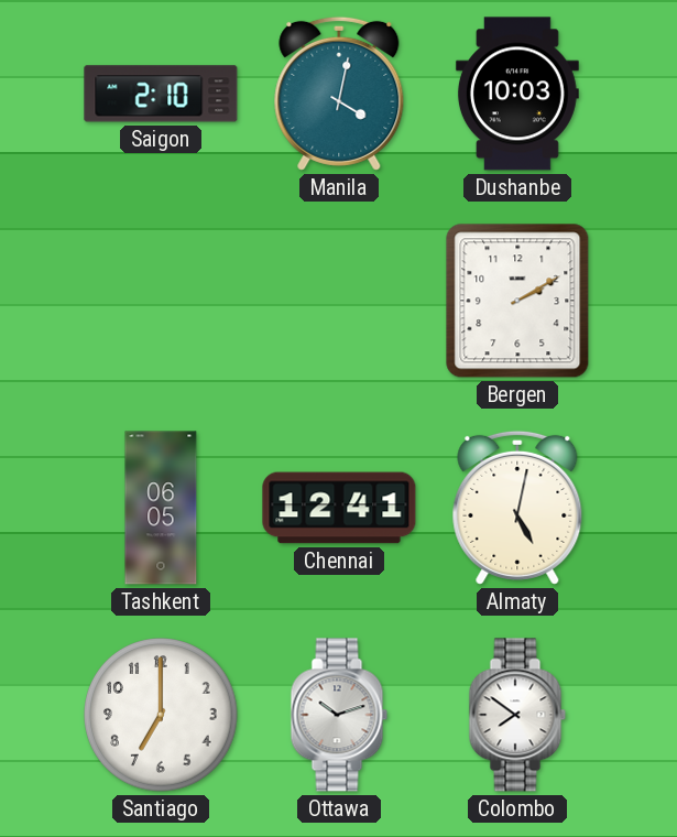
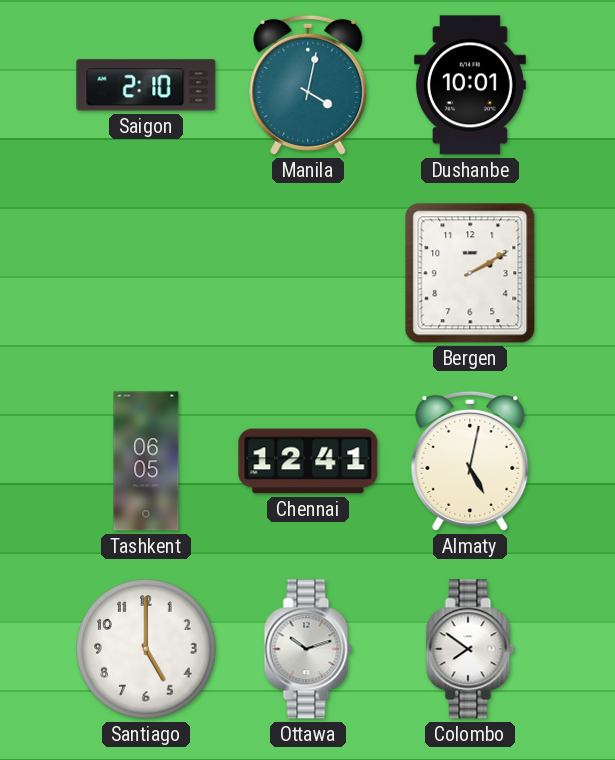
Dushanbe: 10:03 -> 10:01 (470, 85)
Santiago: 7:00 -> 5:00 (146, 649)
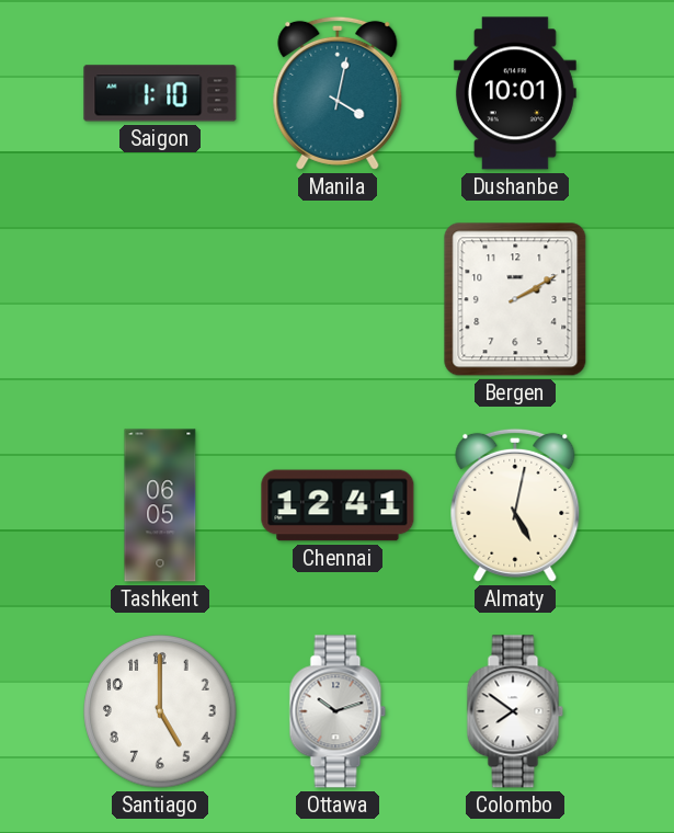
Saigon: 2:10 -> 1:10 (160, 93)
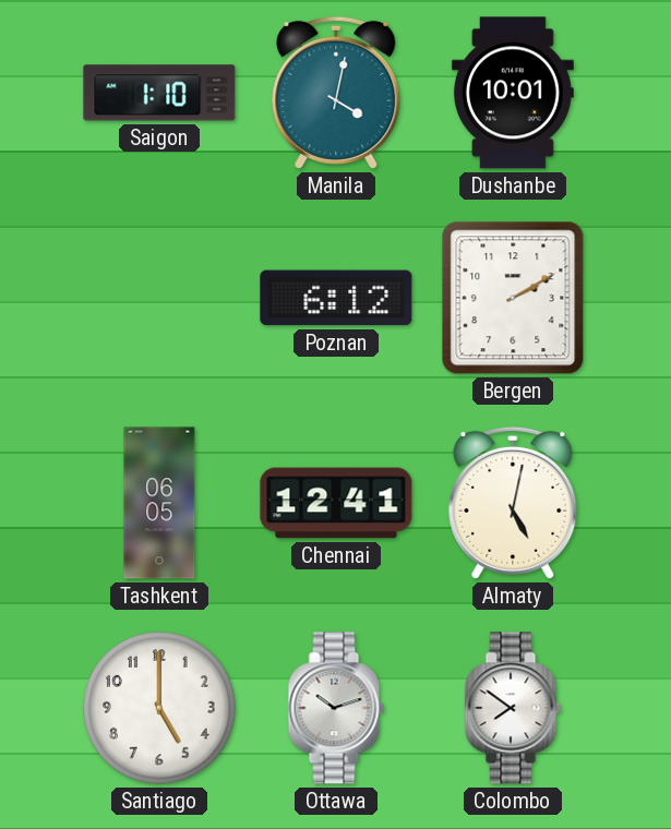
Poznan: none -> 6:12 (336, 298)
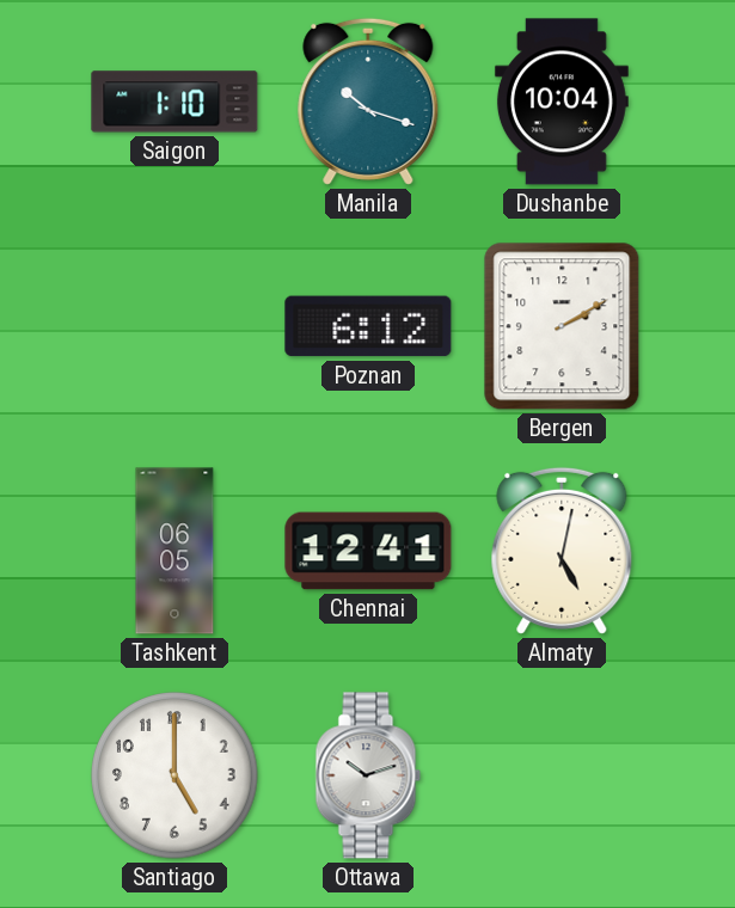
Manila: 4:02 -> 10:18 (368, 102)
Dushanbe: 10:01 -> 10:04 (562, 102)
Colombo: 7:51 -> none (513, 708)
